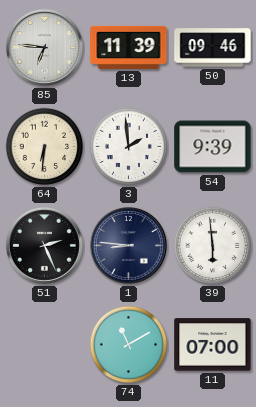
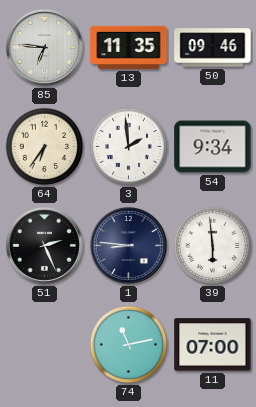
13: 11:39 -> 11:35 (129, 47)
64: 6:31 -> 6:36 (45, 147)
54: 9:39 -> 9:34 (213, 147)
74: 11:10 -> 11:13 (129, 345)
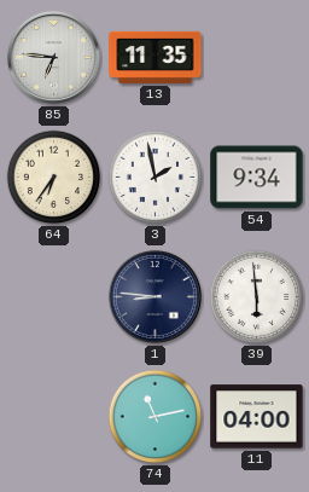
50: 09:46 -> none (213, 48)
3: 1:59 -> 1:58 (156, 178)
51: 2:26 -> none (44, 245)
11: 07:00 -> 04:00 (257, 417)
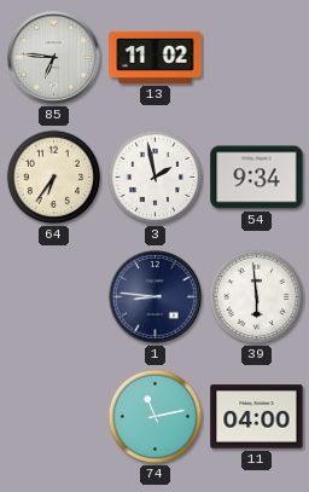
13: 11:35 -> 11:02 (156, 57)
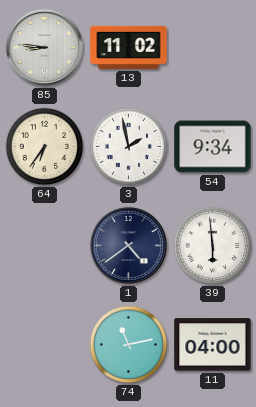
85: 6:46 -> 8:46 (44, 47)
1: 8:46 -> 4:39 (128, 245)
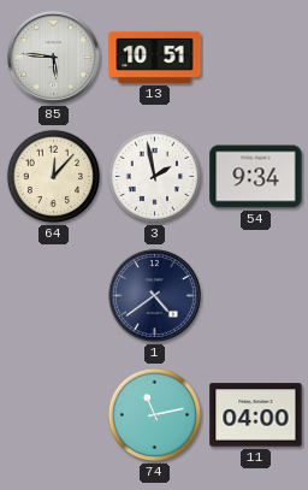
85: 8:46 -> 5:46 (53, 57)
13: 11:02 -> 10:51 (155, 57)
64: 6:36 -> 12:07 (54, 177)
39: 5:59 -> none (213, 246)
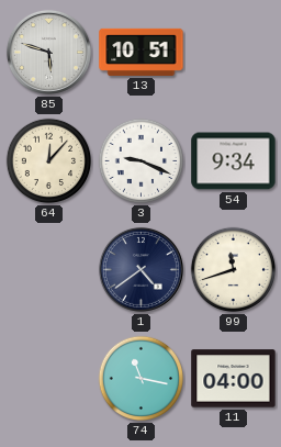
85: 5:46 -> 5:48 (48, 52)
3: 1:58 -> 9:19 (142, 161)
99: none -> 11:42 (234, 270)
74: 11:13 -> 11:17 (142, 379)
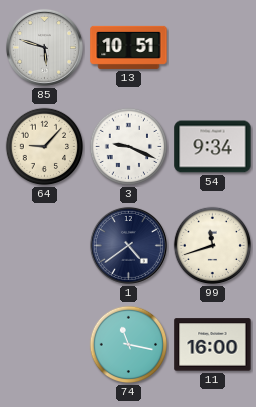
64: 12:07 -> 9:07 (45, 147)
11: 04:00 -> 16:00 (213, 345)
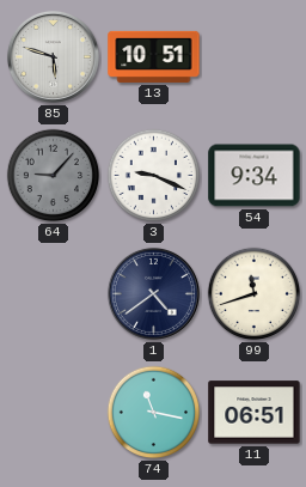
64 dial: cream -> grey (54, 176)
11: 16:00 -> 06:51 (255, 413)
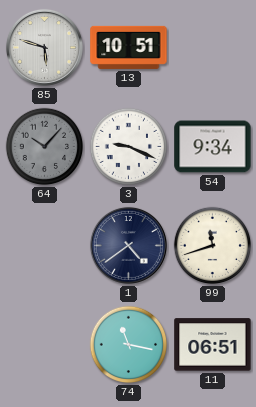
64: 9:07 -> 10:07 (45, 147)
